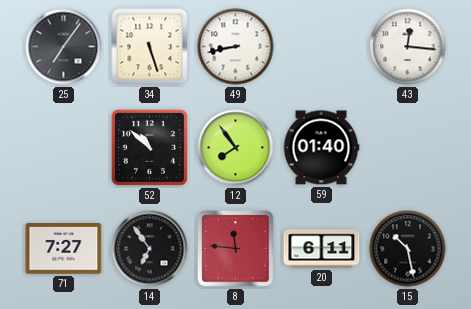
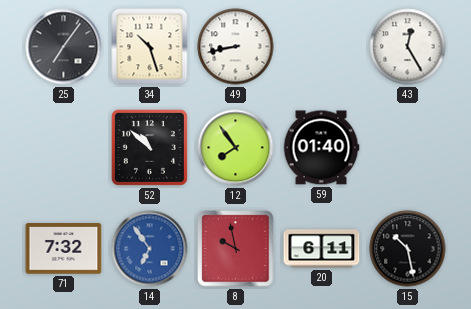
34: 5:27 -> 10:27 (150, 47)
43: 12:16 -> 12:25 (408, 47)
71: 7:27 -> 7:32 (64, 249)
14 dial: black -> blue (150, 249)
8: 11:46 -> 9:58 (236, 249)
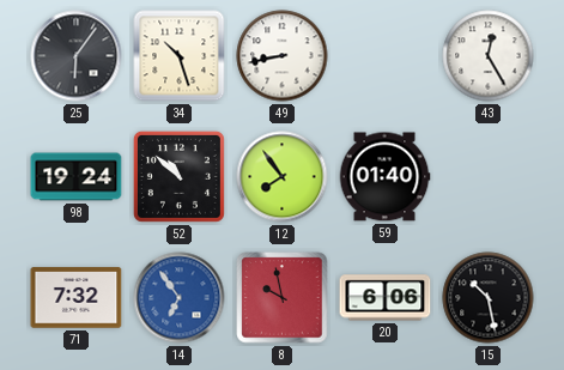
25: 7:06 -> 6:06 (77, 56)
98: none -> 19:24 (77, 177)
20: 6:11 -> 6:06 (386, 298)
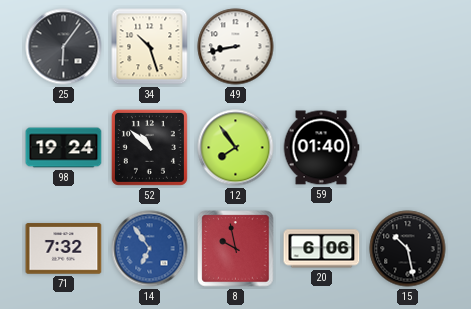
43: 12:25 -> none (489, 56)
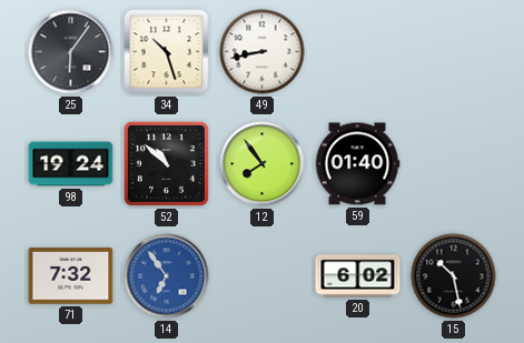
8: 9:58 -> none (236, 249)
20: 6:06 -> 6:02 (358, 276)
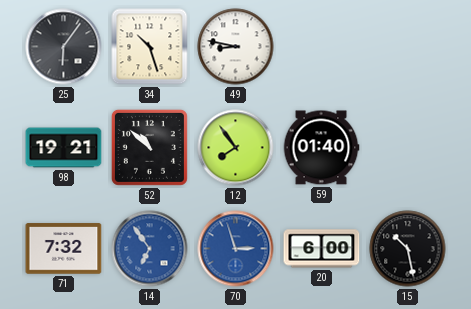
49: 8:43 -> 8:47 (236, 47)
98: 19:24 -> 19:21 (64, 148)
70: none -> 2:57 (236, 249)
20: 6:02 -> 6:00 (322, 249)
